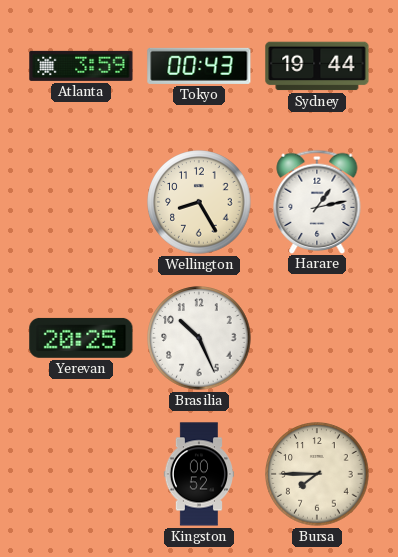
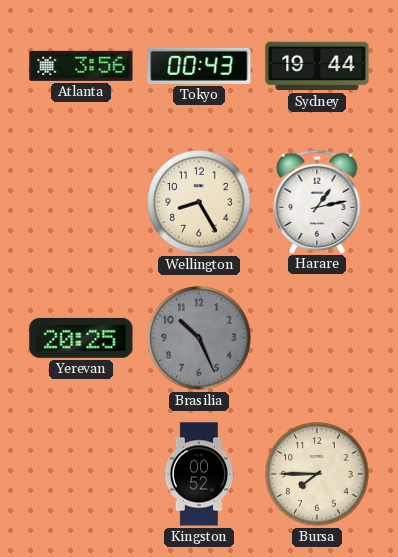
Atlanta: 3:59 -> 3:56 (81, 66)
Brasilia dial: white -> grey (199, 338)
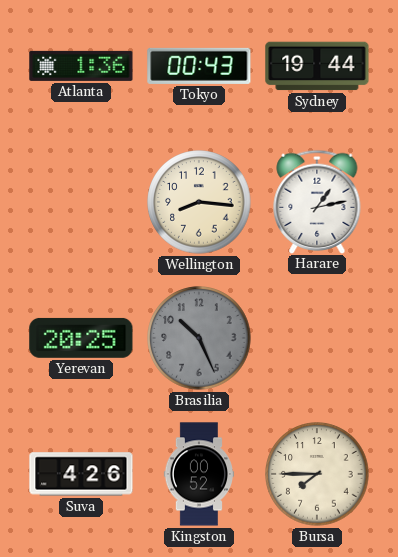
Atlanta: 3:56 -> 1:36 (81, 66)
Wellington: 8:25 -> 8:16 (199, 202)
Suva: none -> 4:26 (81, 474)
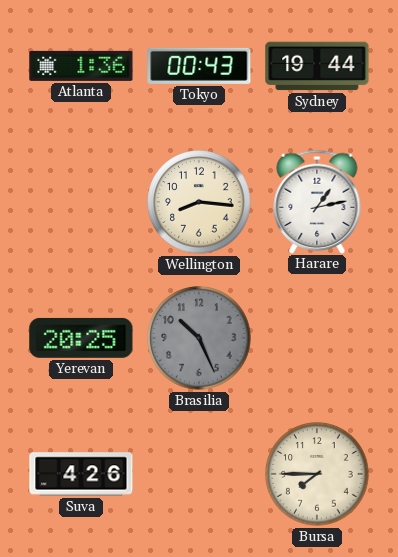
Kingston: 00:52 -> none (198, 474)
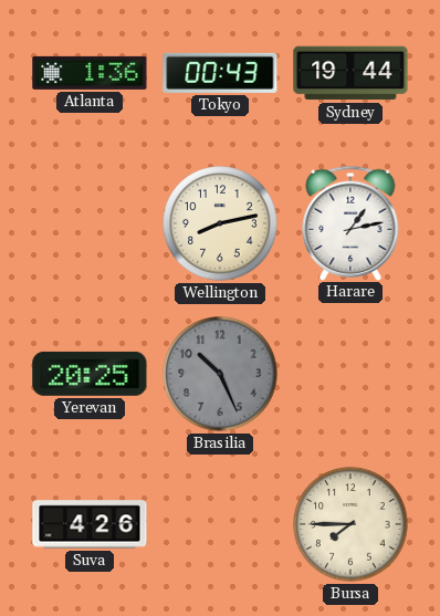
Wellington: 8:16 -> 8:13 (220, 223)
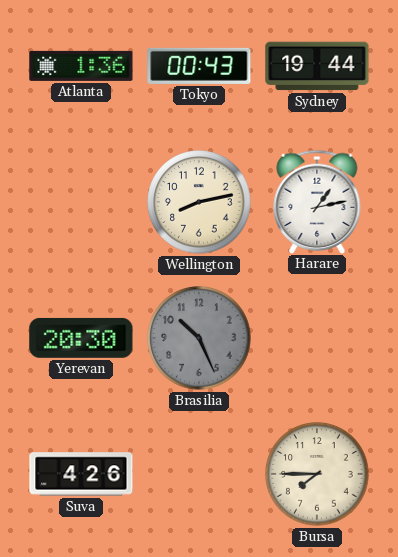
Yerevan: 20:25 -> 20:30 (81, 338)
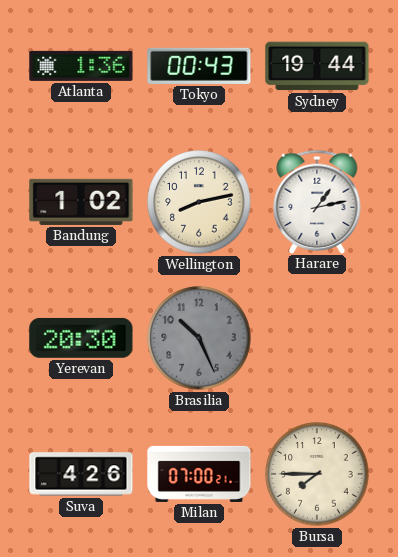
Bandung: none -> 1:02 (81, 202)
Milan: none -> 07:00 (199, 474)
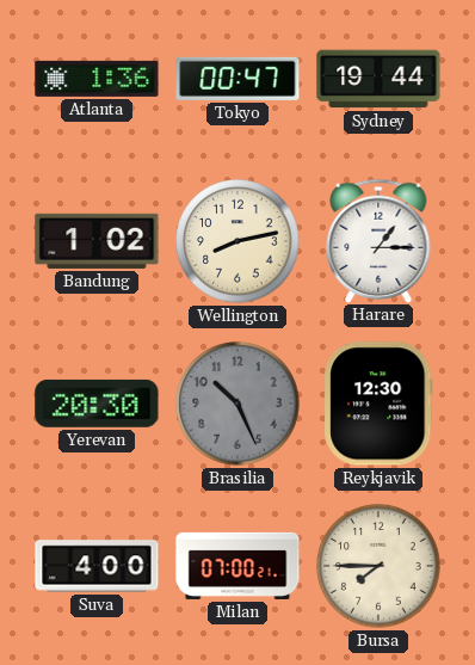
Tokyo: 00:43 -> 00:47 (237, 79)
Harare: 1:13 -> 1:15 (378, 240)
Reykjavik: none -> 12:30 (378, 404)
Suva: 4:26 -> 4:00 (97, 566)
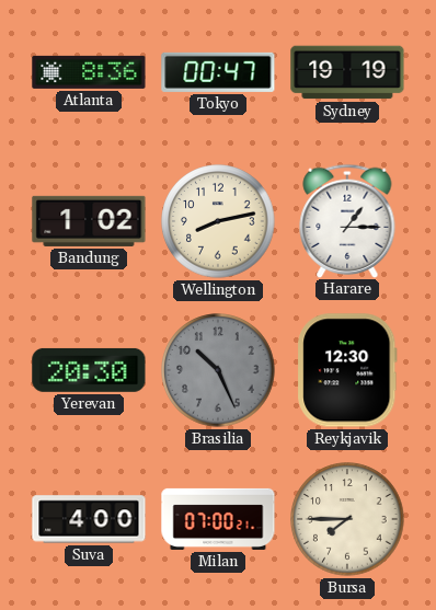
Atlanta: 1:36 -> 8:36 (89, 72)
Sydney: 19:44 -> 19:19 (347, 72)
